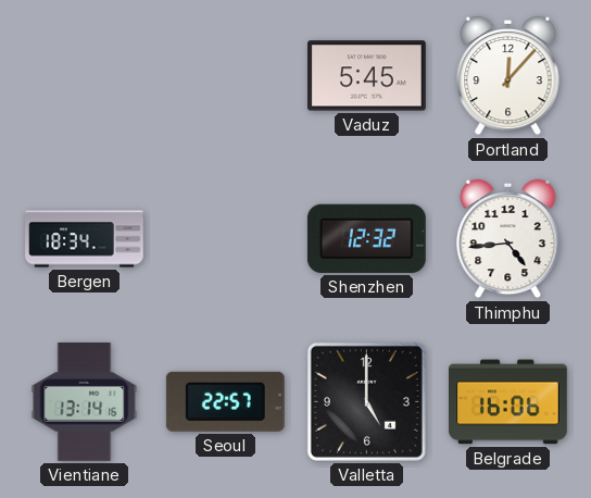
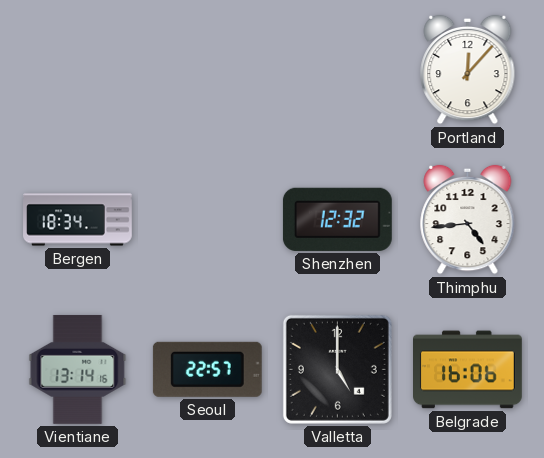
Vaduz: 5:45 -> none (367, 76)
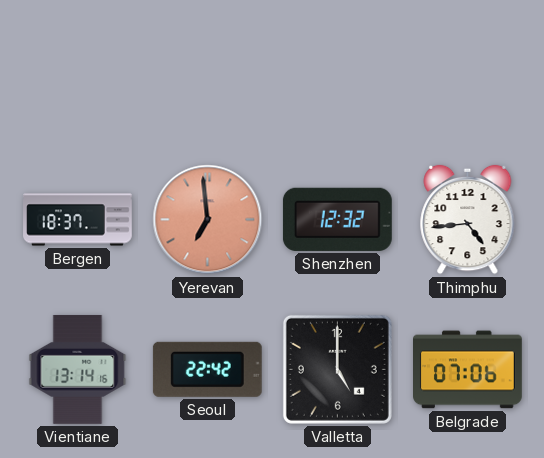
Portland: 12:07 -> none (468, 70)
Bergen: 18:34 -> 18:37 (78, 220)
Yerevan: none -> 6:59 (208, 220)
Seoul: 22:57 -> 22:42 (207, 369)
Belgrade: 16:06 -> 07:06 (468, 370)
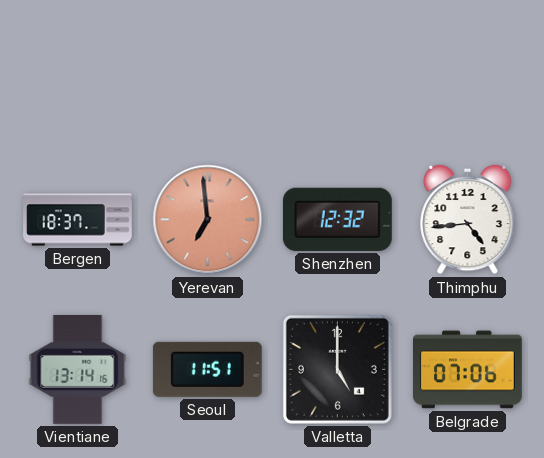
Seoul: 22:42 -> 11:51 (207, 369)
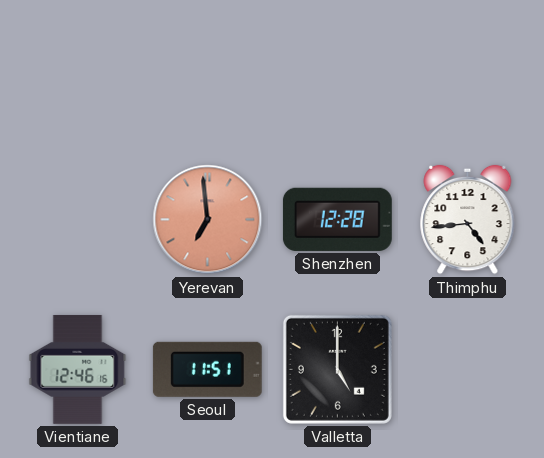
Bergen: 18:37 -> none (78, 220)
Shenzhen: 12:32 -> 12:28 (337, 219)
Vientiane: 13:14 -> 12:46 (78, 369)
Belgrade: 07:06 -> none (468, 370)
